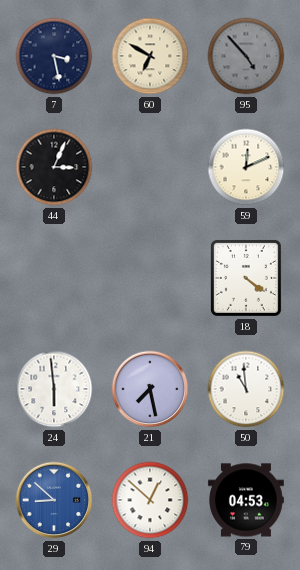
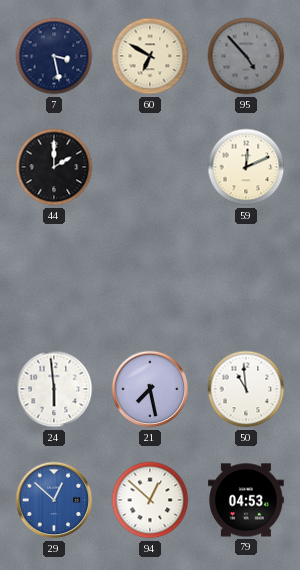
44: 3:04 -> 2:00 (54, 167)
18: 4:21 -> none (246, 278)
29: 8:52 -> 12:52 (54, 500)
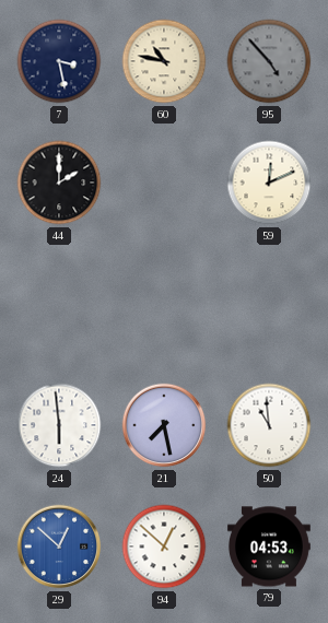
60: 6:50 -> 10:47 (164, 61)
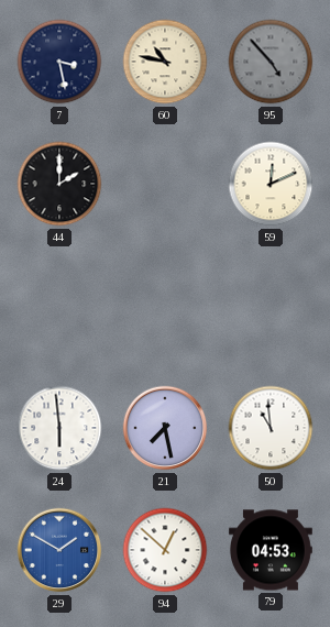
29: 12:52 -> 1:50 (59, 550)
